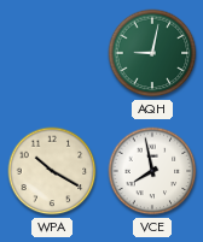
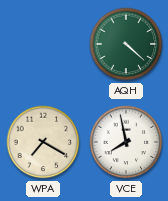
AQH: 9:02 -> 4:22 (126, 44)
WPA: 10:20 -> 7:20 (43, 142)
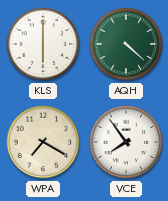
KLS: none -> 6:00 (43, 44)
VCE: 7:58 -> 7:54 (126, 142)
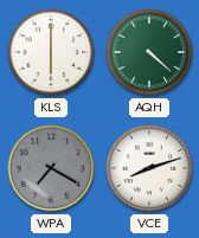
WPA dial: cream -> grey (51, 168)
VCE: 7:54 -> 8:12 (149, 168)
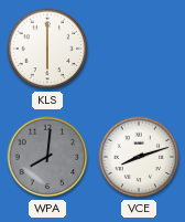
AQH: 4:22 -> none (149, 52)
WPA: 7:20 -> 8:01 (47, 157)
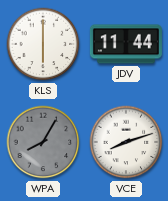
JDV: none -> 11:44 (126, 44)
WPA: 8:01 -> 8:05 (43, 142)
